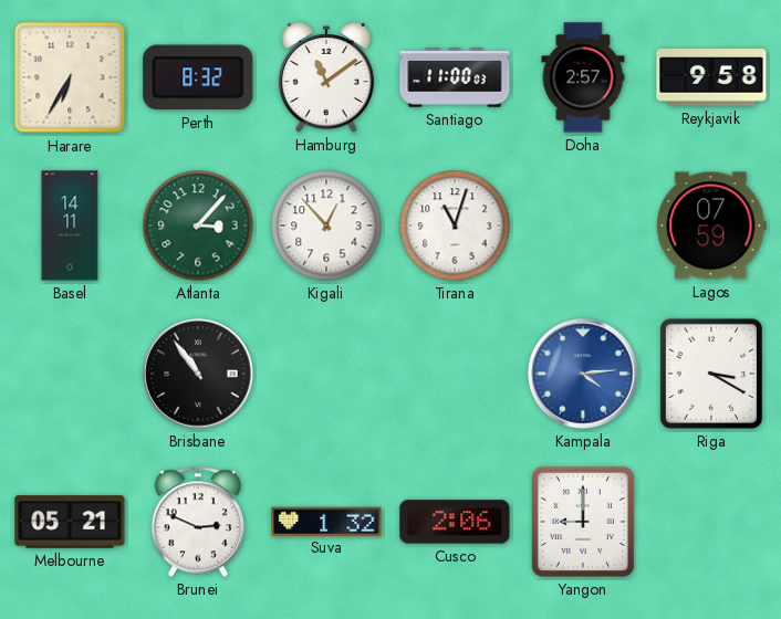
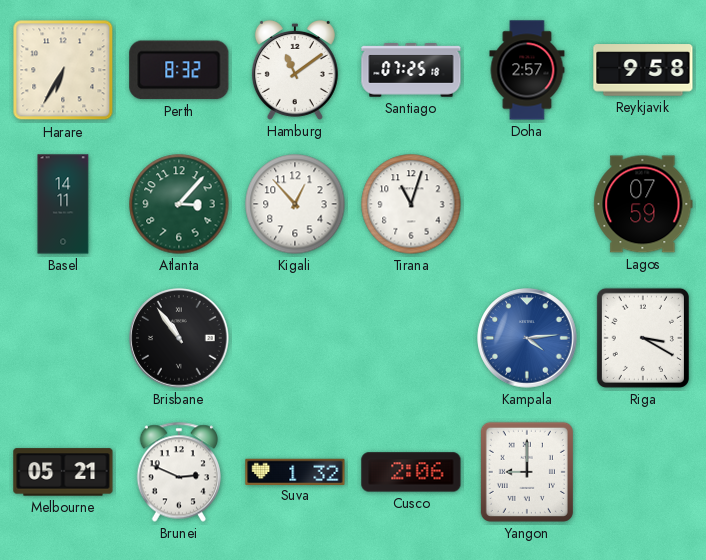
Santiago: 11:00 -> 07:25 (411, 70)
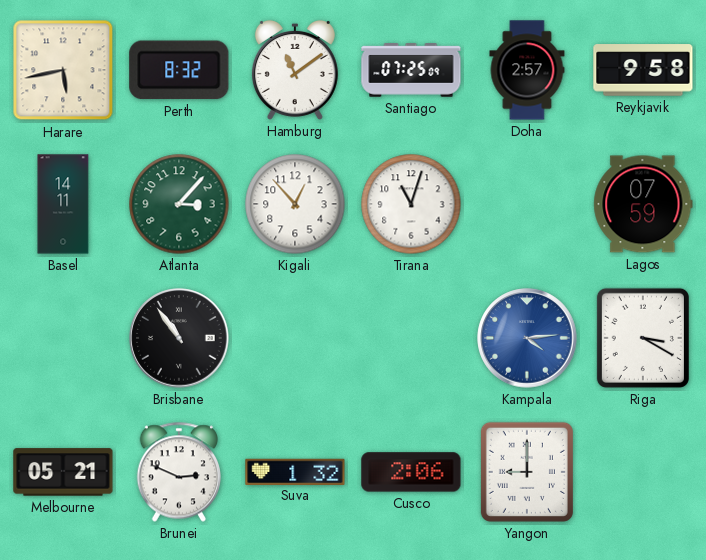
Harare: 6:35 -> 5:43 (63, 70)
Santiago: 07:25:18 -> 07:25:09 (411, 70)
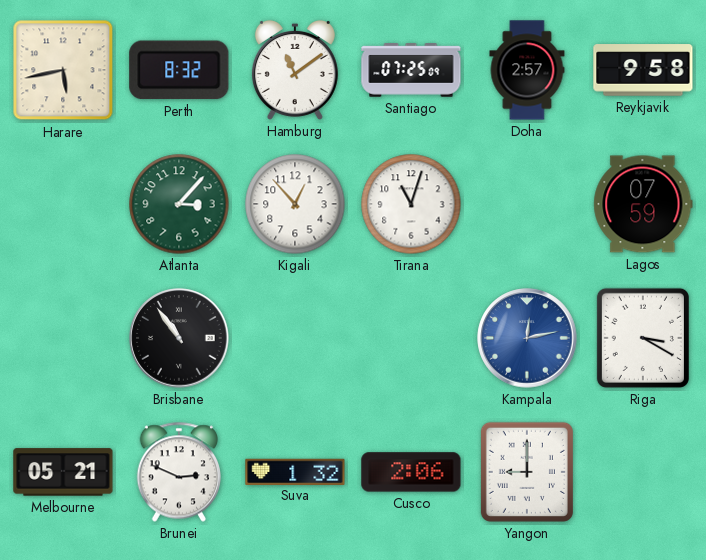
Basel: 14:11 -> none (63, 204)
Kampala: 4:14 -> 12:13 (527, 338)
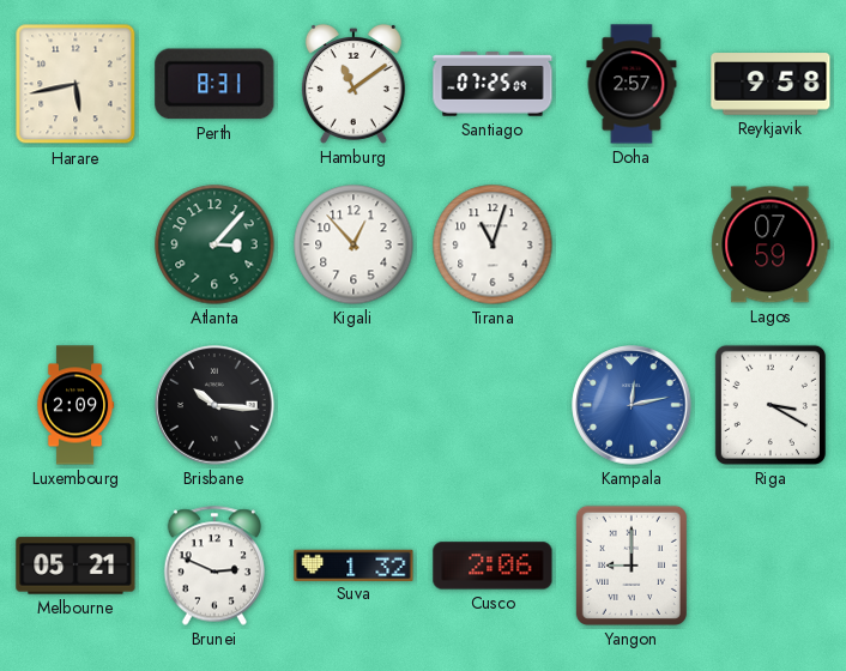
Perth: 8:32 -> 8:31 (214, 84)
Luxembourg: none -> 2:09 (75, 405)
Brisbane: 10:54 -> 10:16 (214, 405)
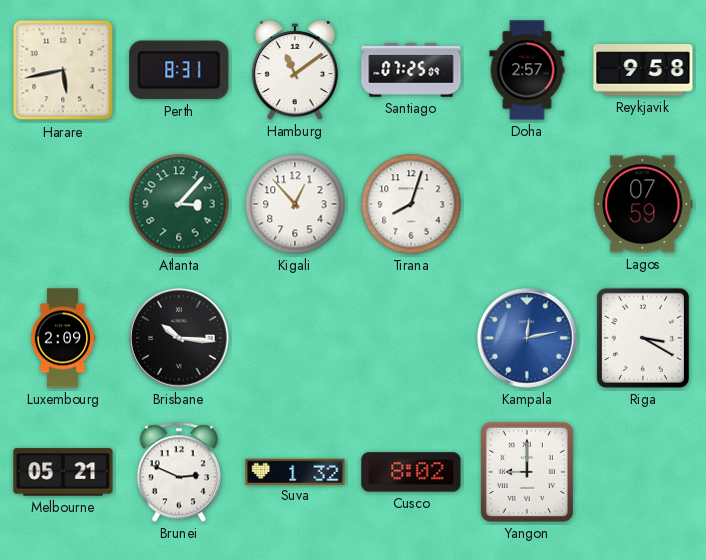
Tirana: 11:03 -> 8:03 (411, 204)
Cusco: 2:06 -> 8:02 (411, 472)
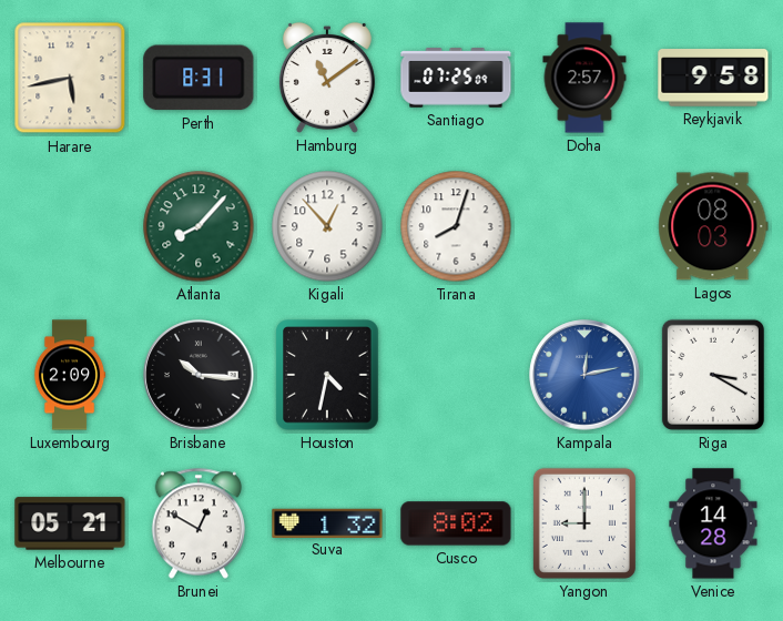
Atlanta: 3:07 -> 8:07 (199, 226)
Lagos: 07:59 -> 08:03 (713, 226)
Houston: none -> 4:32 (327, 375)
Brunei: 2:49 -> 12:50 (197, 523)
Venice: none -> 14:28 (713, 523)
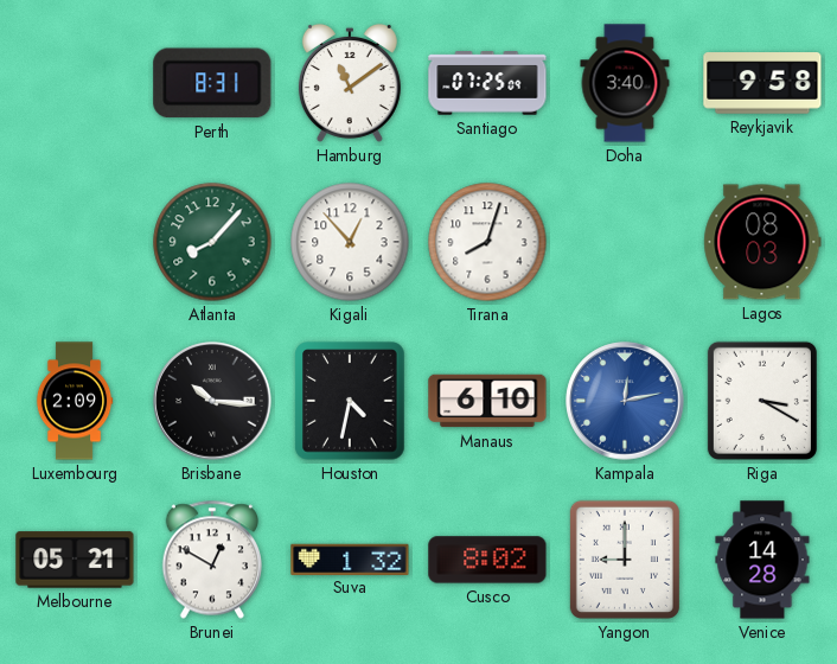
Harare: 5:43 -> none (70, 78)
Doha: 2:57 -> 3:40 (625, 83)
Manaus: none -> 6:10 (487, 401)
